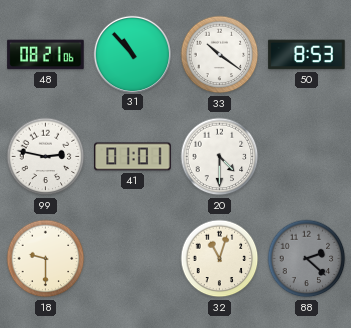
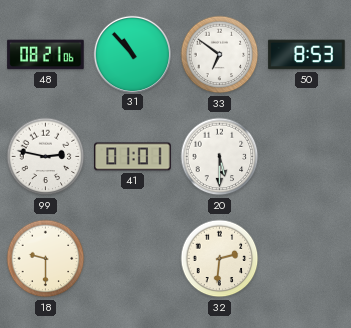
33: 10:21 -> 6:51 (220, 55)
20: 4:30 -> 5:30 (220, 157)
32: 11:03 -> 2:31 (220, 259)
88: 2:22 -> none (307, 259)
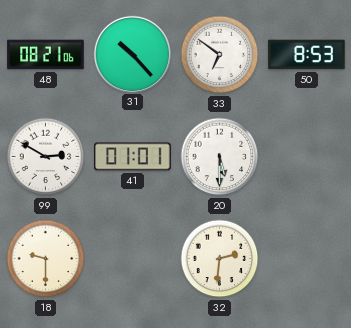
31: 10:53 -> 10:23 (132, 54)
99: 2:47 -> 2:50 (46, 157)
